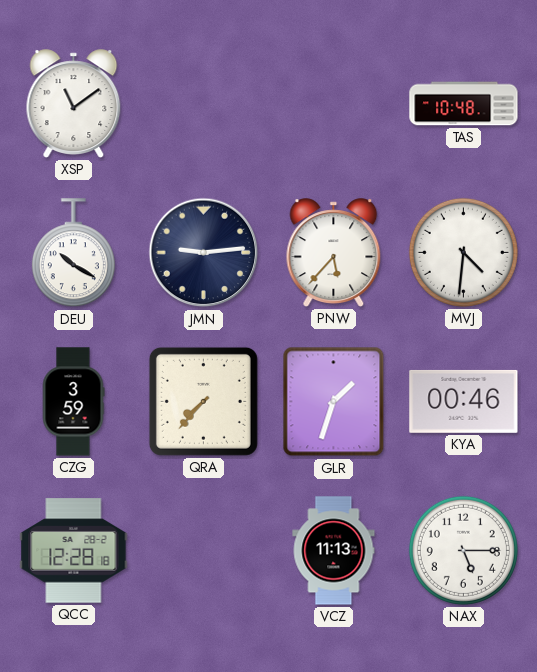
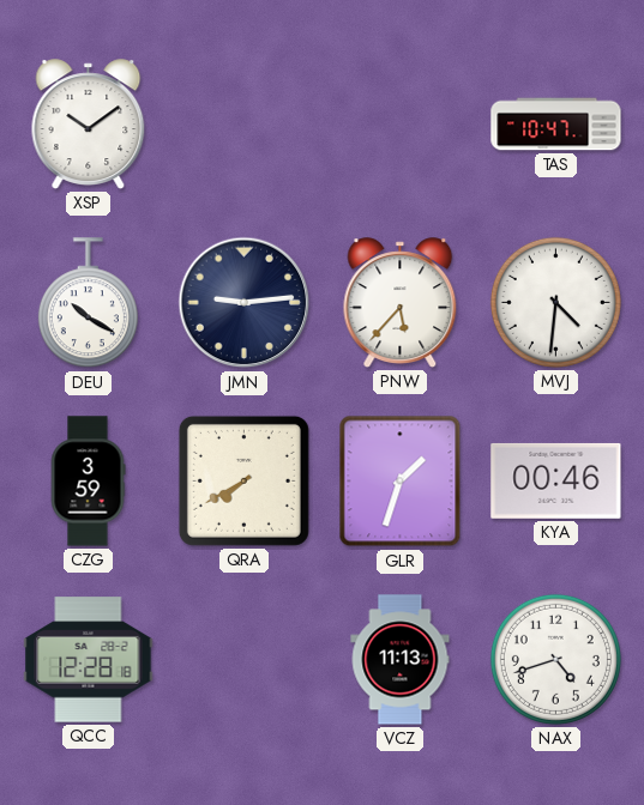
XSP: 11:09 -> 10:09 (89, 125)
TAS: 10:48 -> 10:47 (556, 125)
QRA: 7:37 -> 7:40 (243, 480)
NAX: 5:15 -> 4:42 (555, 659)
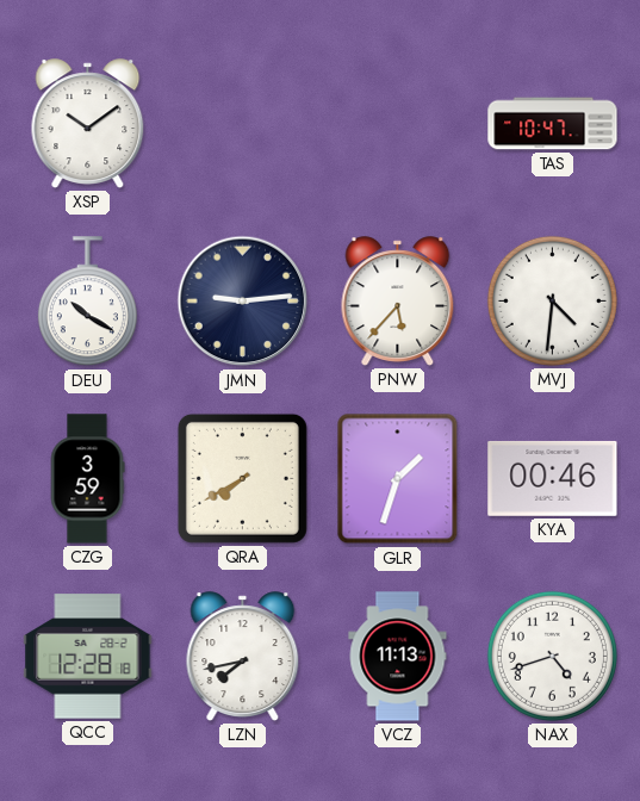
LZN: none -> 7:43 (243, 657)
